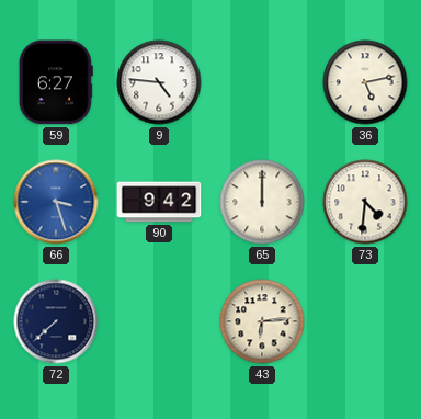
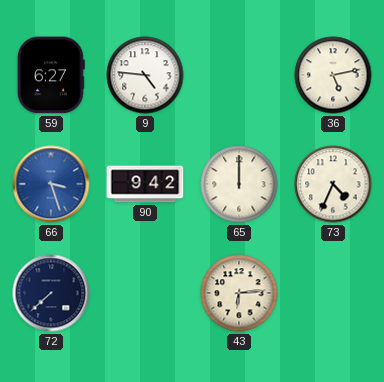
73: 4:31 -> 4:34 (333, 184)
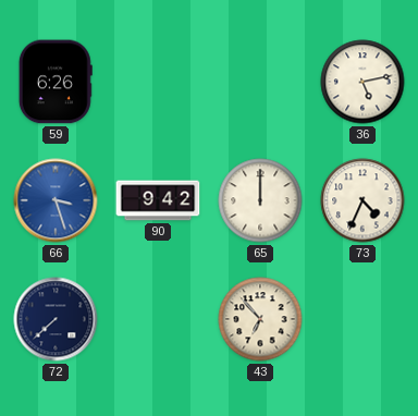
59: 6:27 -> 6:26 (56, 82)
9: 4:46 -> none (145, 75)
43: 6:14 -> 6:53 (260, 319)
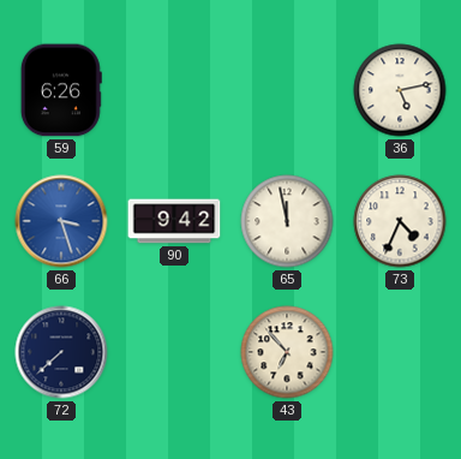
65: 12:00 -> 11:58 (287, 221)
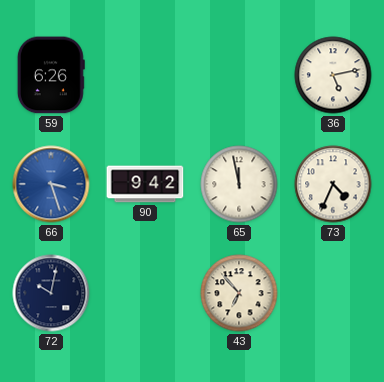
72: 7:38 -> 10:02 (51, 293)
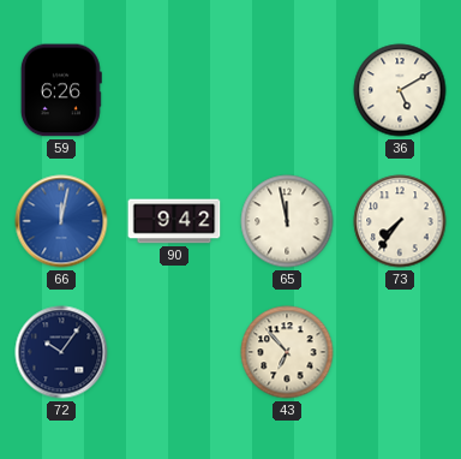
36: 5:13 -> 5:10 (400, 90)
66: 3:27 -> 12:02 (61, 221)
73: 4:34 -> 7:36 (400, 221)
72: 10:02 -> 10:06 (61, 352)
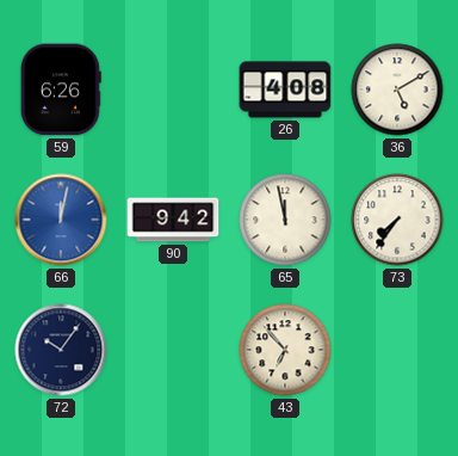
26: none -> 4:08 (285, 90)
